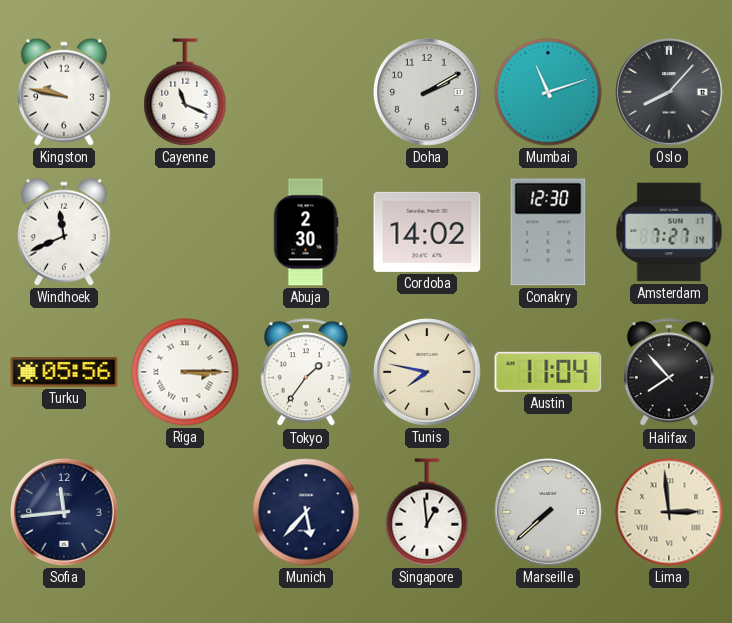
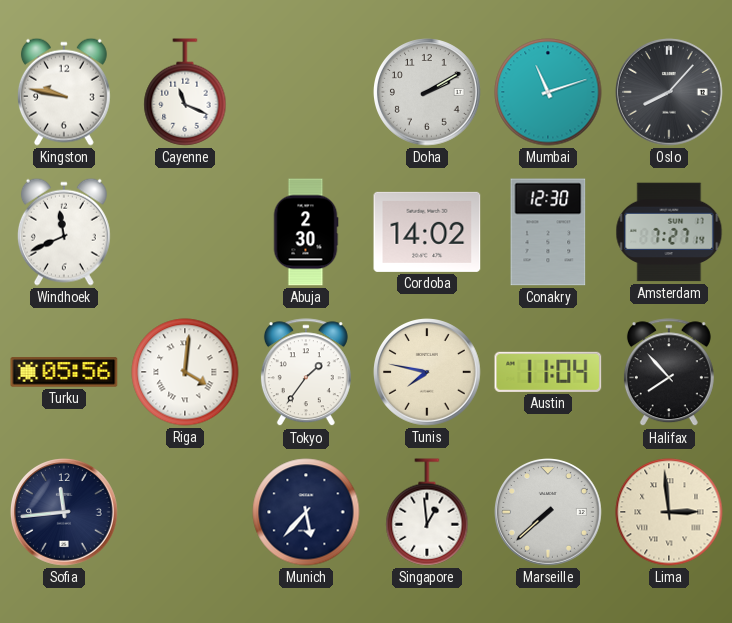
Riga: 3:15 -> 4:01 (185, 372)
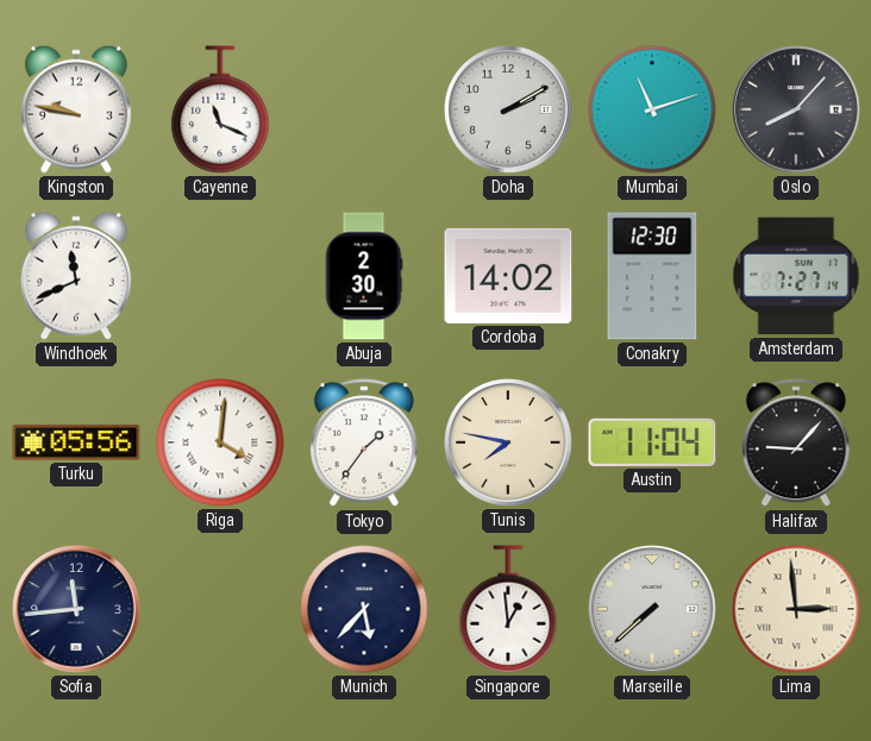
Halifax: 7:53 -> 9:07 (796, 444)
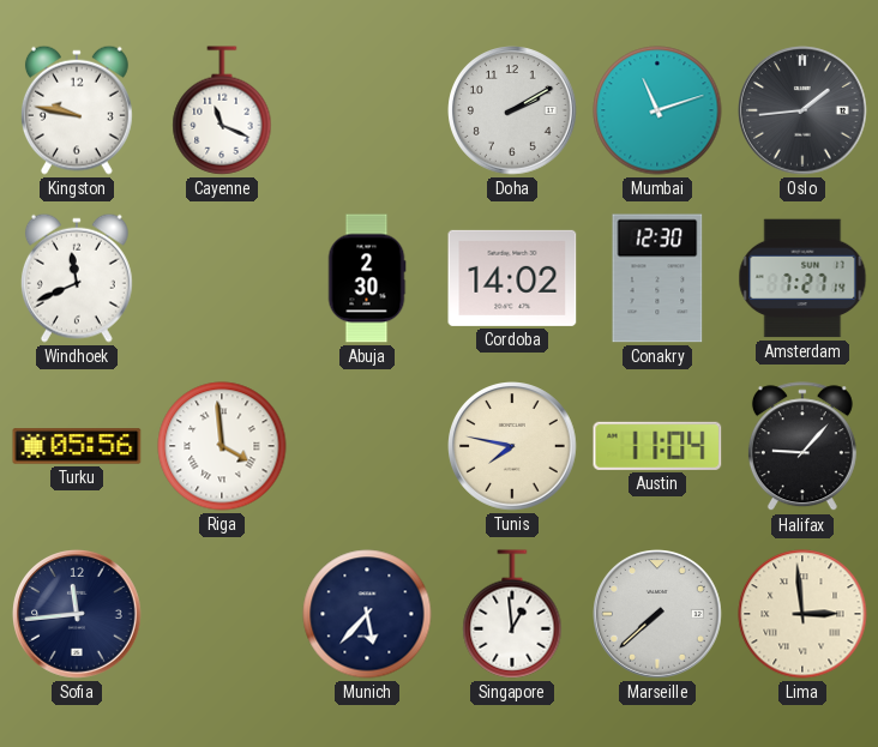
Oslo: 8:07 -> 1:44 (804, 112)
Riga: 4:01 -> 3:59 (222, 446)
Tokyo: 1:36 -> none (364, 444)
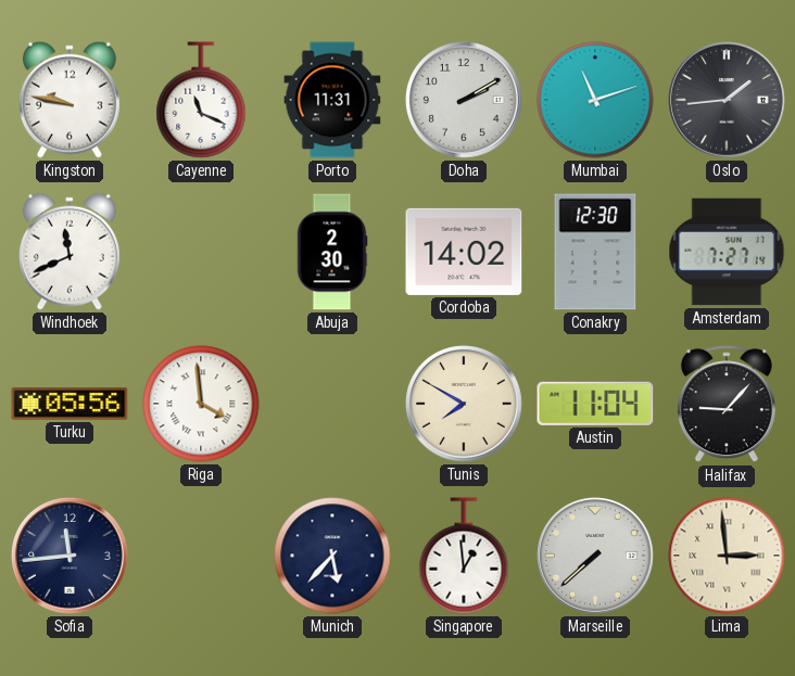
Porto: none -> 11:31 (332, 100)
Tunis: 7:47 -> 7:50 (465, 405)
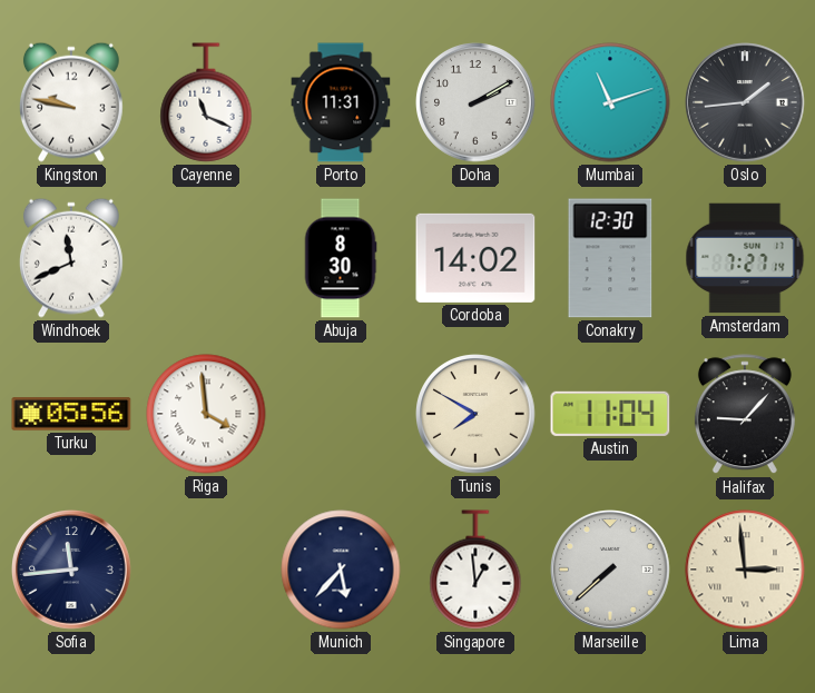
Abuja: 2:30 -> 8:30 (341, 258)
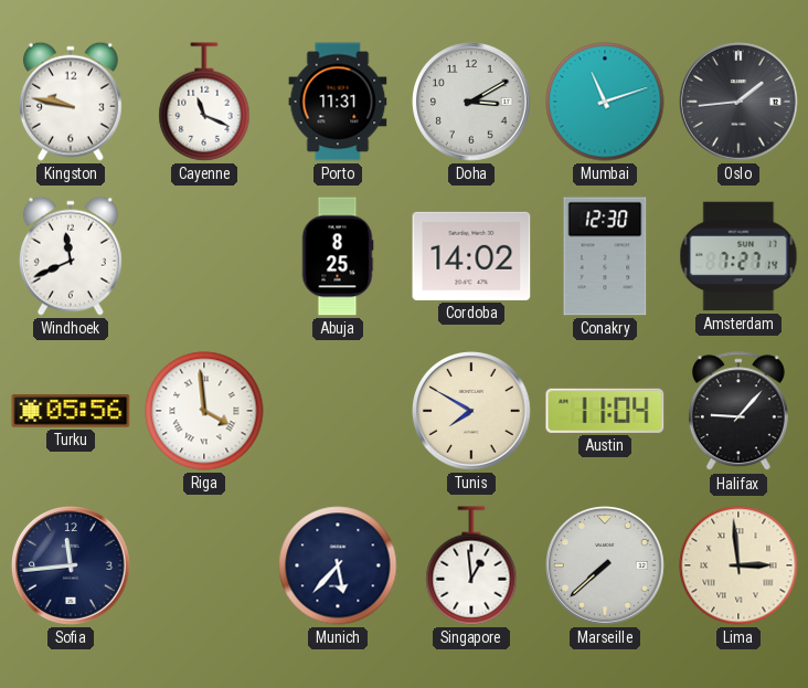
Doha: 2:10 -> 3:10 (472, 103)
Abuja: 8:30 -> 8:25 (338, 256)
